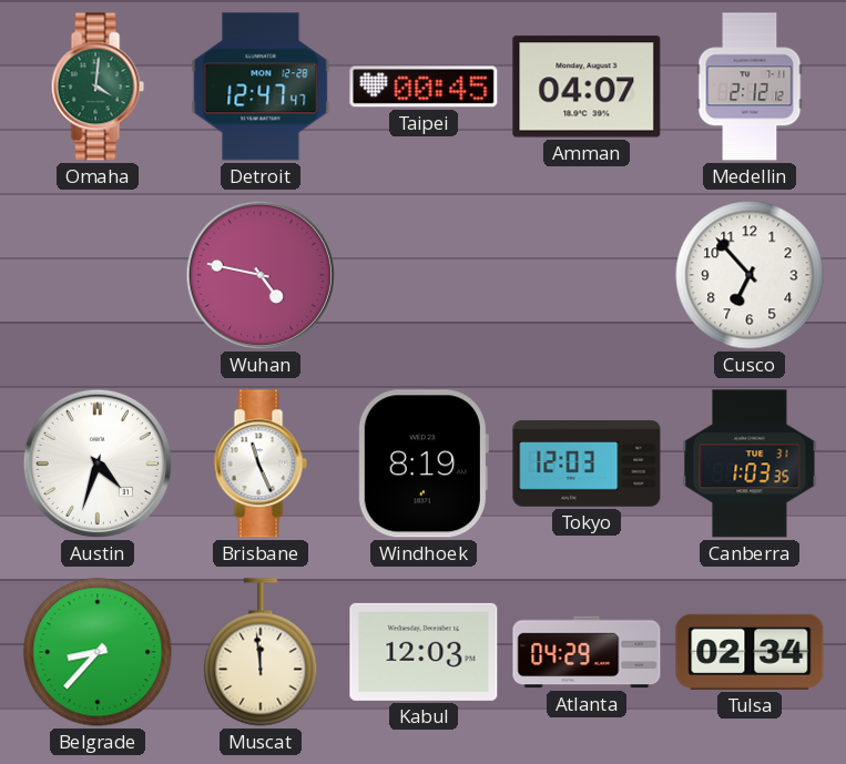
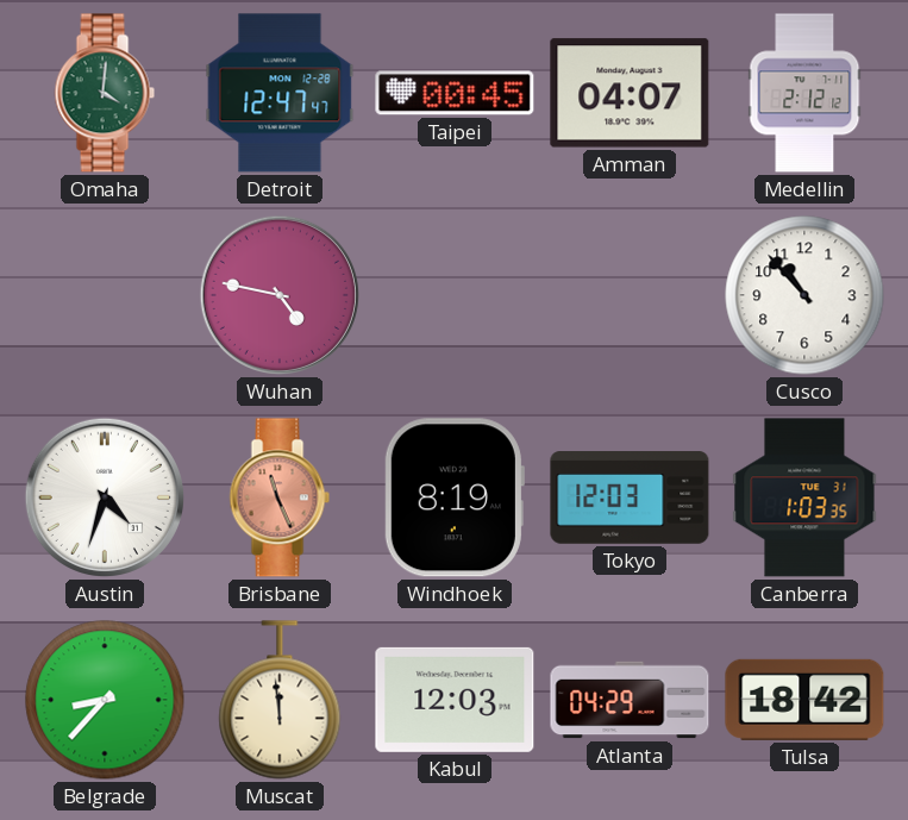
Cusco: 6:53 -> 10:53 (804, 295)
Brisbane dial: white -> salmon (280, 497)
Tulsa: 02:34 -> 18:42 (804, 700)
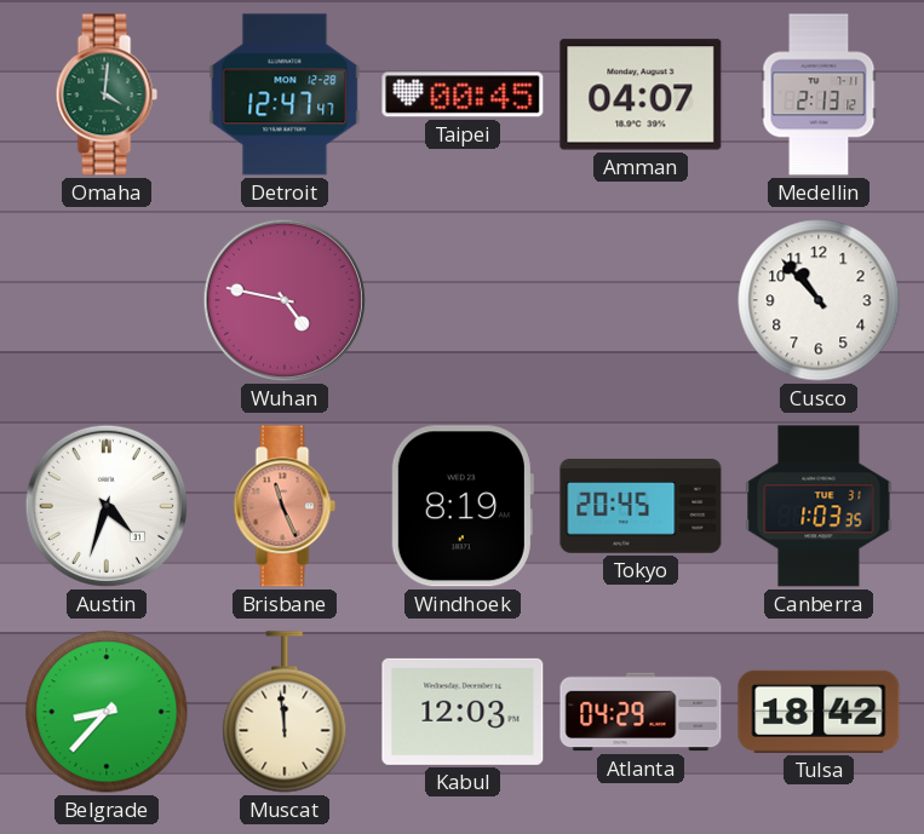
Medellin: 2:12 -> 2:13 (819, 94)
Tokyo: 12:03 -> 20:45 (641, 506)
